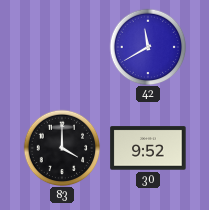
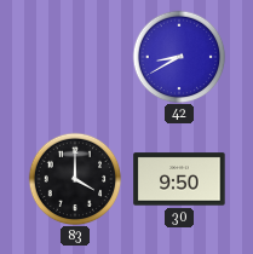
42: 11:40 -> 8:40 (179, 57)
30: 9:52 -> 9:50 (179, 179)
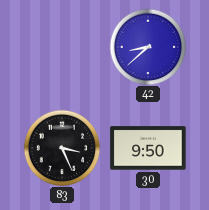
42: 8:40 -> 8:38 (148, 47)
83: 4:00 -> 3:26 (62, 148)
